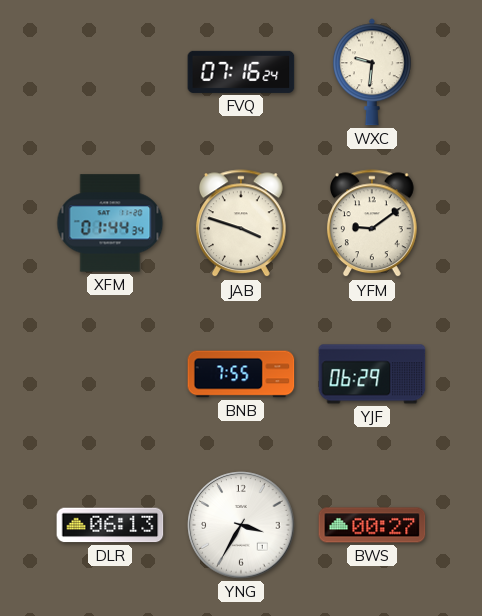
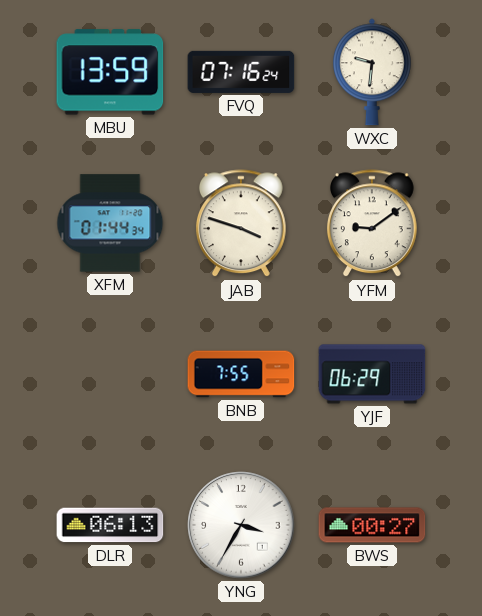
MBU: none -> 13:59 (110, 72)
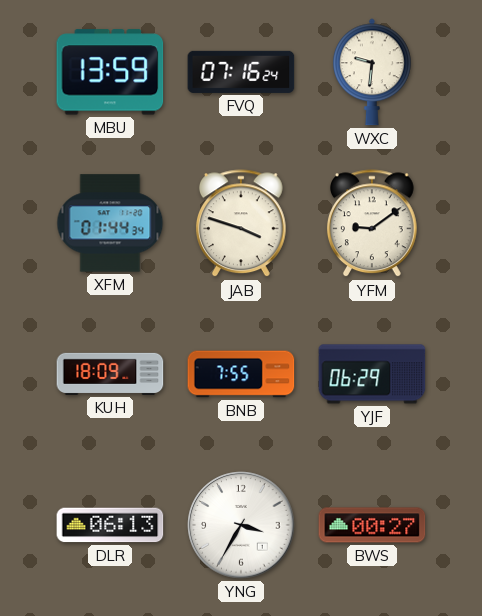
KUH: none -> 18:09 (110, 374)
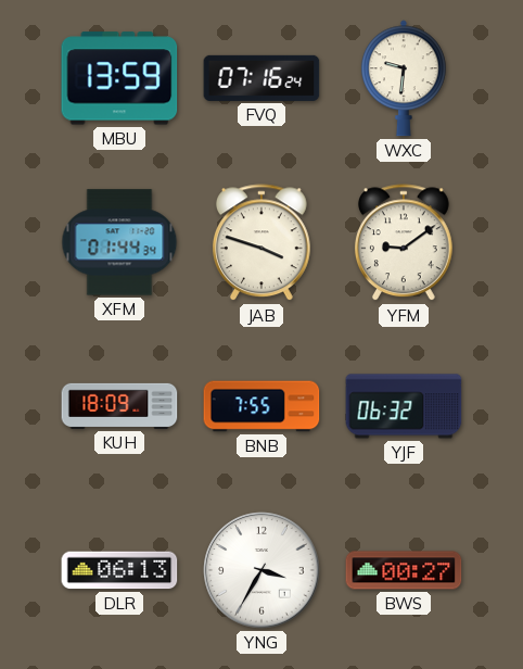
YJF: 06:29 -> 06:32 (404, 406)
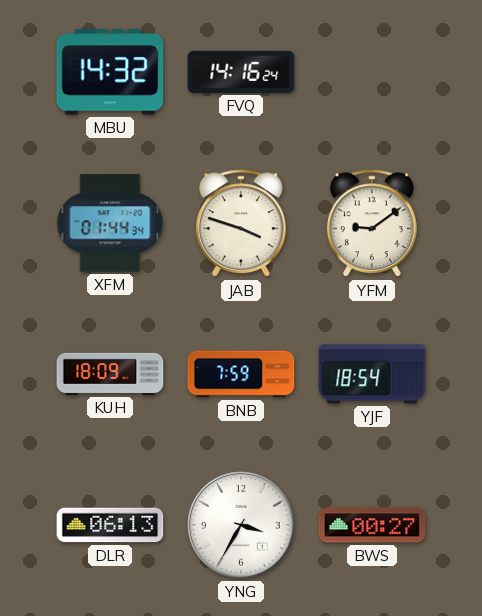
MBU: 13:59 -> 14:32 (110, 72)
FVQ: 07:16 -> 14:16 (241, 72)
WXC: 9:31 -> none (404, 78)
BNB: 7:55 -> 7:59 (241, 374)
YJF: 06:32 -> 18:54 (372, 374)
